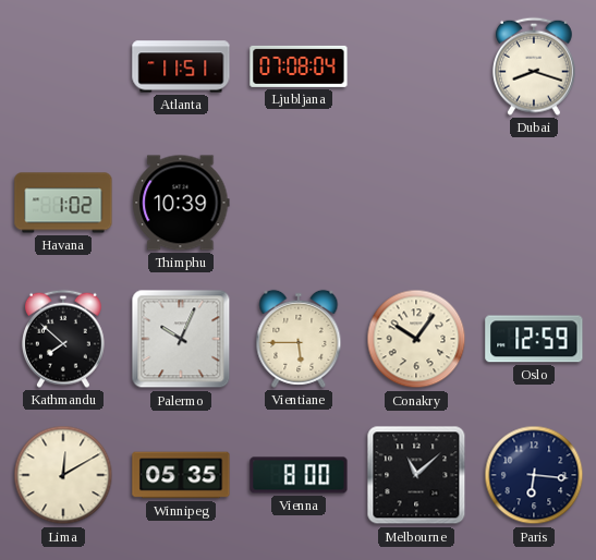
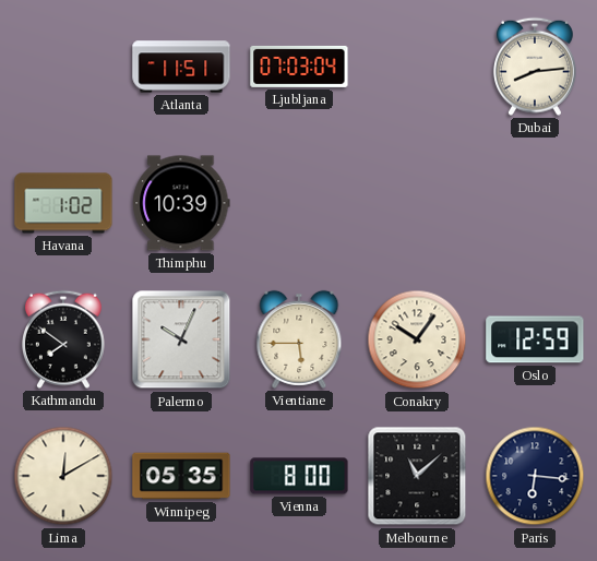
Ljubljana: 07:08 -> 07:03 (299, 67)
Dubai: 8:18 -> 8:14 (535, 67)
Kathmandu: 7:52 -> 7:51 (63, 339)
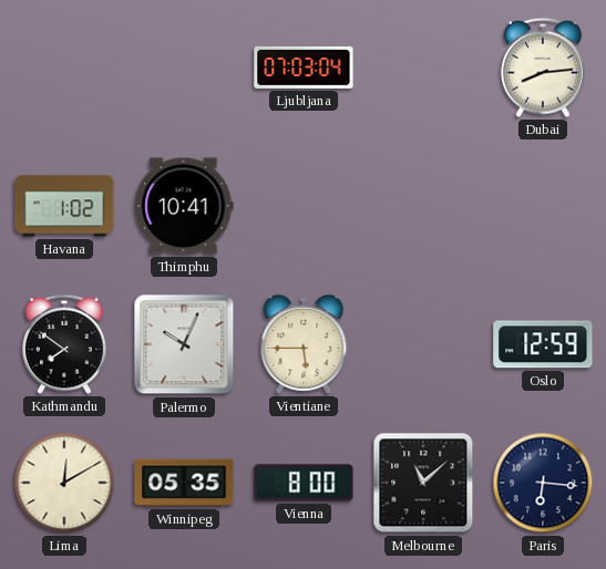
Atlanta: 11:51 -> none (181, 67)
Thimphu: 10:39 -> 10:41 (184, 206)
Conakry: 10:06 -> none (417, 339)
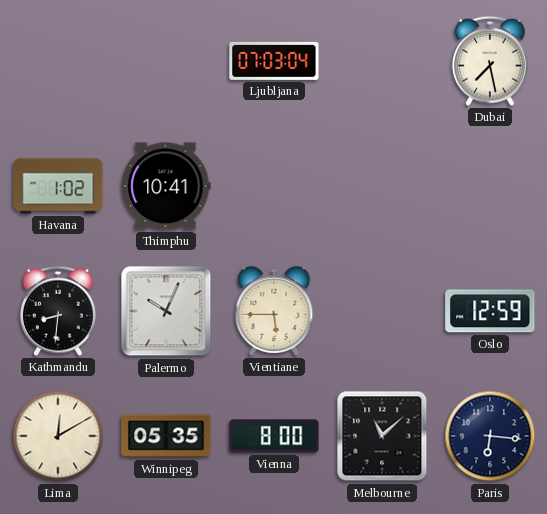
Dubai: 8:14 -> 7:28 (490, 61)
Kathmandu: 7:51 -> 8:31 (58, 311)
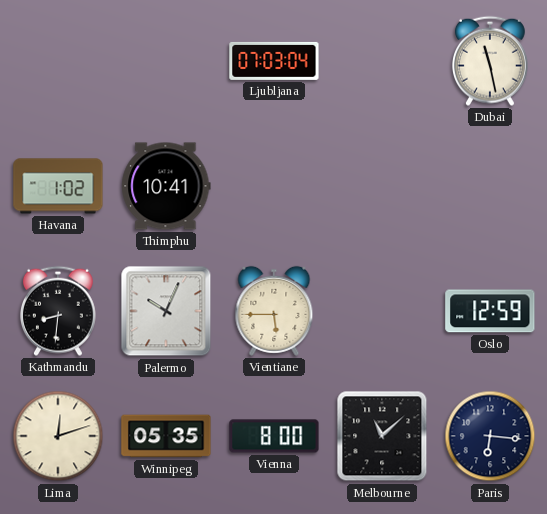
Dubai: 7:28 -> 11:28 (490, 61)
Lima: 12:10 -> 12:12 (58, 436)
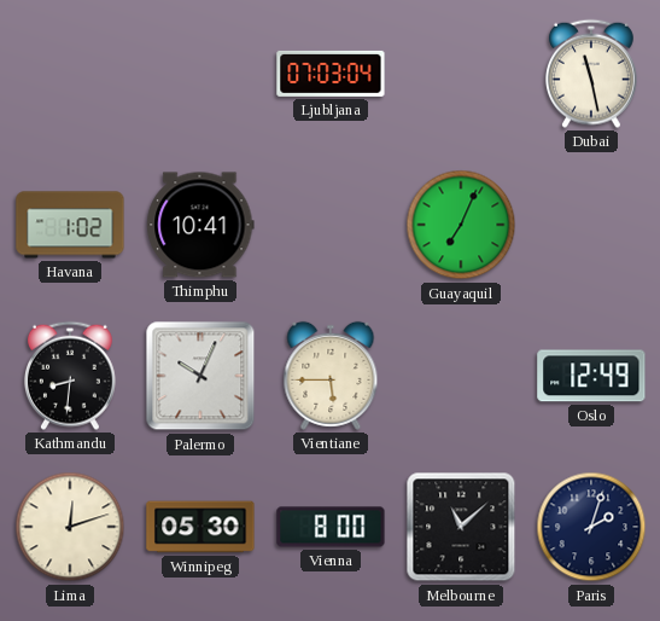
Guayaquil: none -> 7:04 (461, 225)
Oslo: 12:59 -> 12:49 (591, 376)
Winnipeg: 05:35 -> 05:30 (200, 527)
Paris: 6:16 -> 2:03 (591, 527)
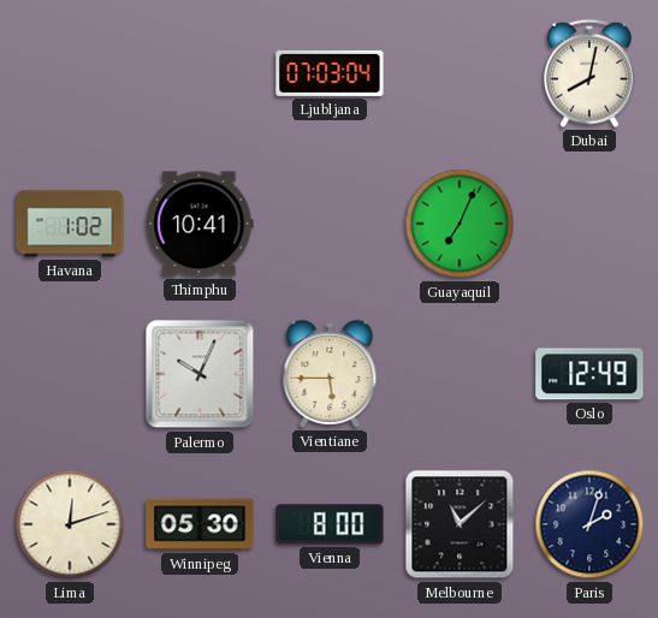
Dubai: 11:28 -> 8:02 (589, 73)
Kathmandu: 8:31 -> none (70, 376)
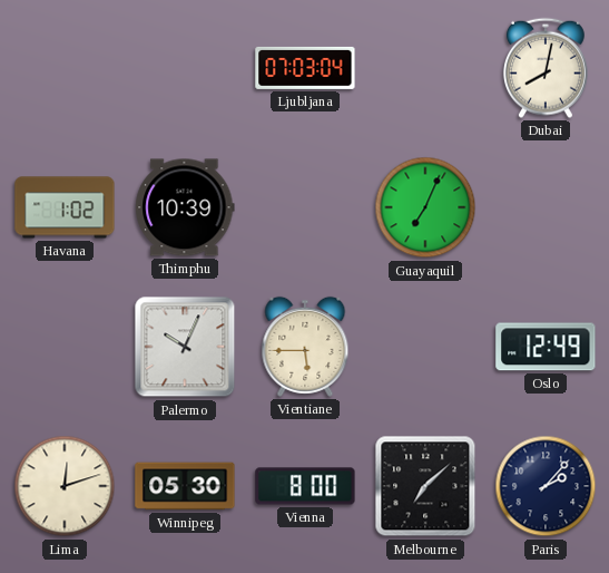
Thimphu: 10:41 -> 10:39 (185, 207)
Melbourne: 11:08 -> 7:08 (425, 486)
Paris: 2:03 -> 2:07 (546, 486)
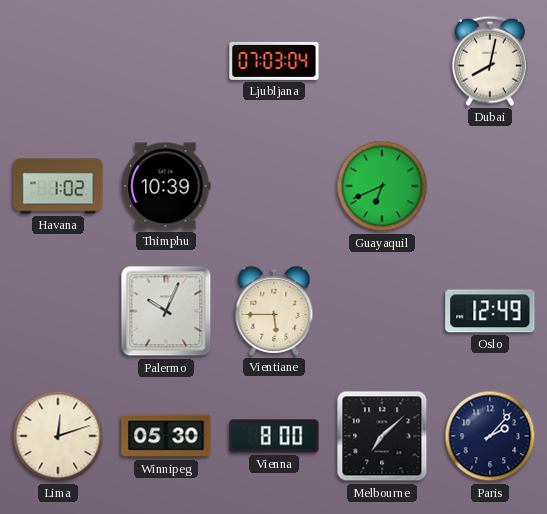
Guayaquil: 7:04 -> 6:41 (382, 186)
